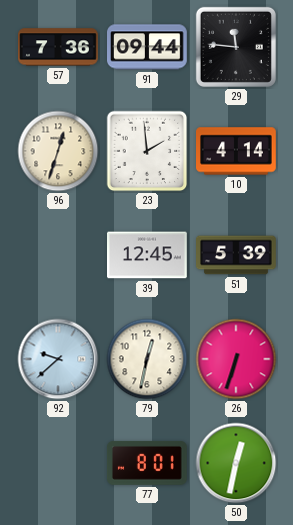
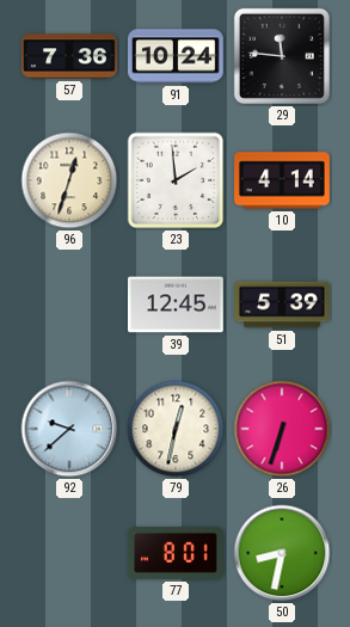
91: 09:44 -> 10:24 (177, 56)
50: 12:32 -> 8:32 (282, 553)
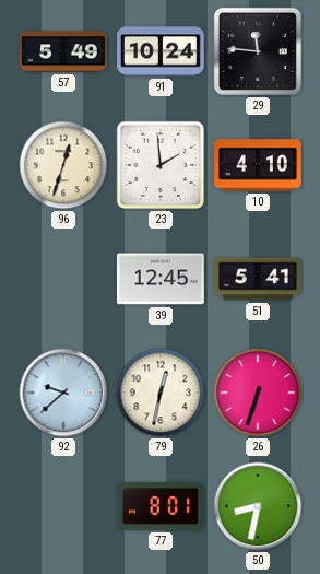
57: 7:36 -> 5:49 (64, 51)
10: 4:14 -> 4:10 (259, 165)
51: 5:39 -> 5:41 (259, 279)
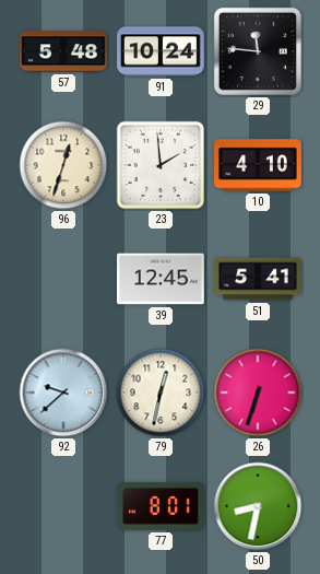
57: 5:49 -> 5:48 (64, 51)
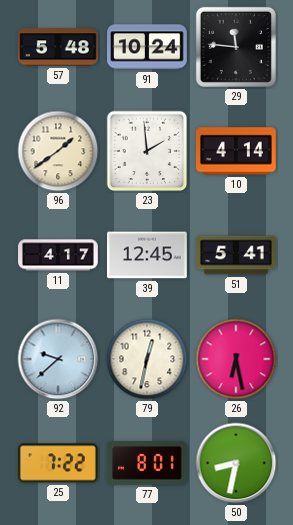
96: 12:33 -> 1:39 (58, 151)
10: 4:10 -> 4:14 (237, 151)
11: none -> 4:17 (58, 255)
26: 6:33 -> 6:28 (236, 359)
25: none -> 7:22 (58, 463)
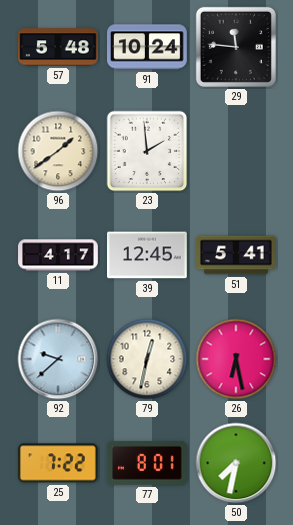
10: 4:14 -> none (237, 151)
50: 8:32 -> 7:32 (236, 463)
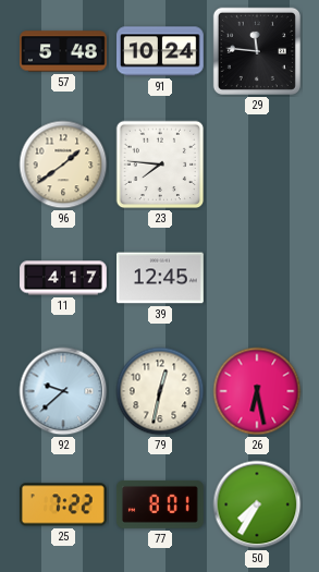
23: 1:59 -> 7:46 (160, 165)
51: 5:41 -> none (237, 255)
50: 7:32 -> 7:35 (257, 504)
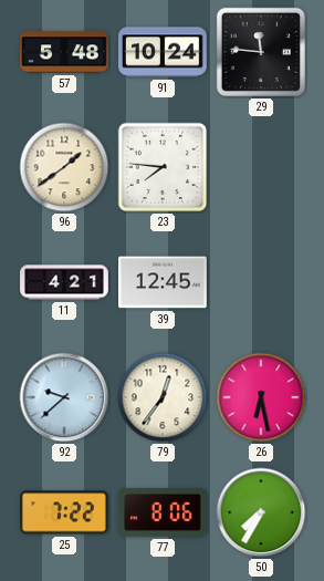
11: 4:17 -> 4:21 (64, 282)
79: 12:32 -> 12:36 (163, 397)
77: 8:01 -> 8:06 (163, 512)
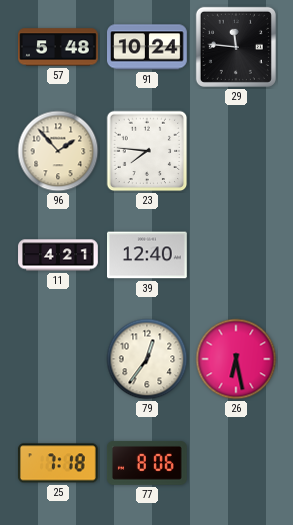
96: 1:39 -> 1:53 (58, 151)
39: 12:45 -> 12:40 (148, 255)
92: 9:38 -> none (64, 397)
25: 7:22 -> 7:18 (58, 463)
50: 7:35 -> none (261, 512)
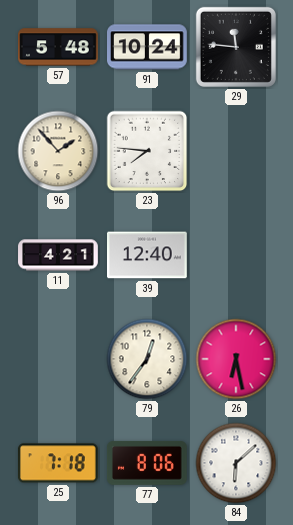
84: none -> 6:08 (236, 463)
